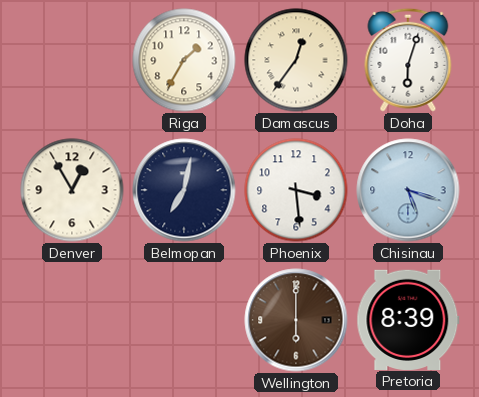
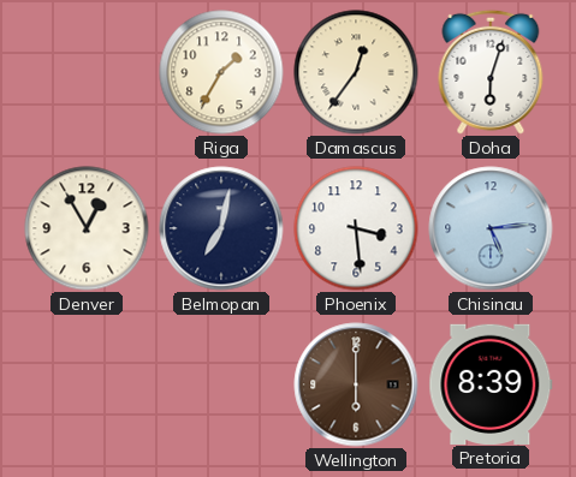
Chisinau: 5:18 -> 5:14 (491, 228)
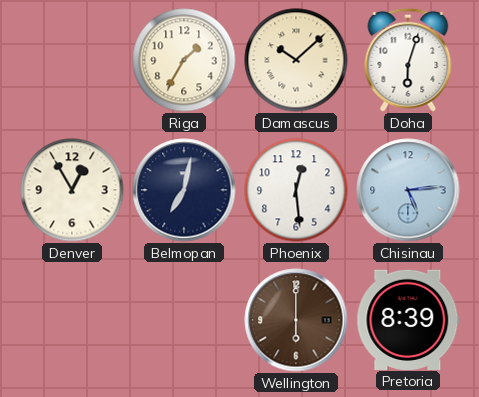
Damascus: 12:36 -> 10:08 (296, 60)
Phoenix: 3:29 -> 12:29 (296, 190)
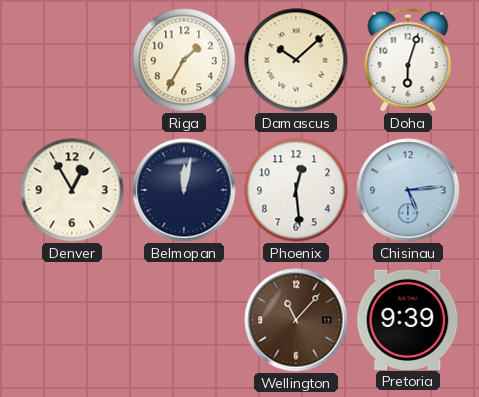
Belmopan: 7:02 -> 12:02 (184, 190)
Wellington: 6:00 -> 11:07 (296, 320)
Pretoria: 8:39 -> 9:39 (408, 319)
